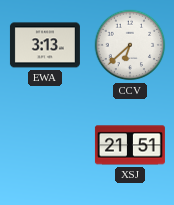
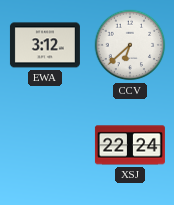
EWA: 3:13 -> 3:12 (45, 45)
XSJ: 21:51 -> 22:24 (130, 145)
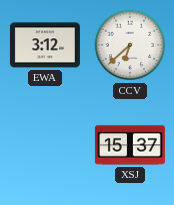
XSJ: 22:24 -> 15:37 (130, 145)
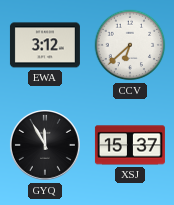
GYQ: none -> 11:55 (45, 145)
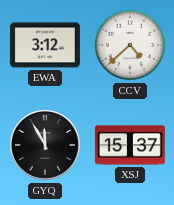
CCV: 6:38 -> 4:38 (130, 45)
